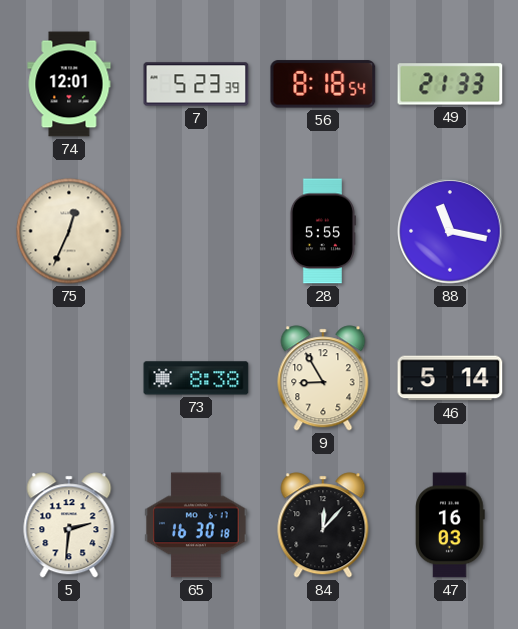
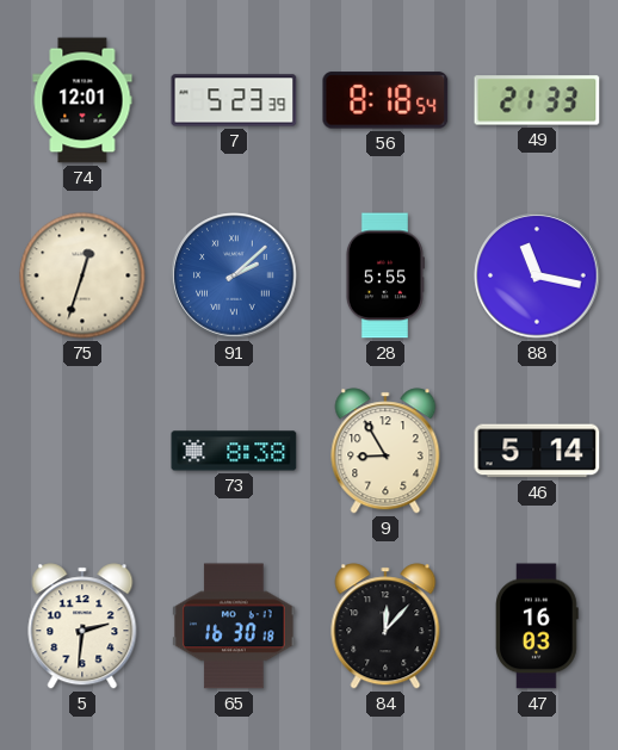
75: 12:34 -> 12:33 (82, 275)
91: none -> 2:08 (234, 275)
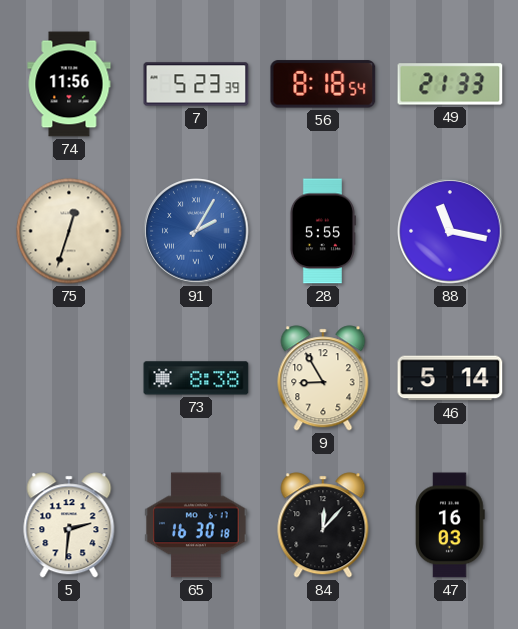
74: 12:01 -> 11:56 (69, 84)
91: 2:08 -> 2:05 (196, 231)
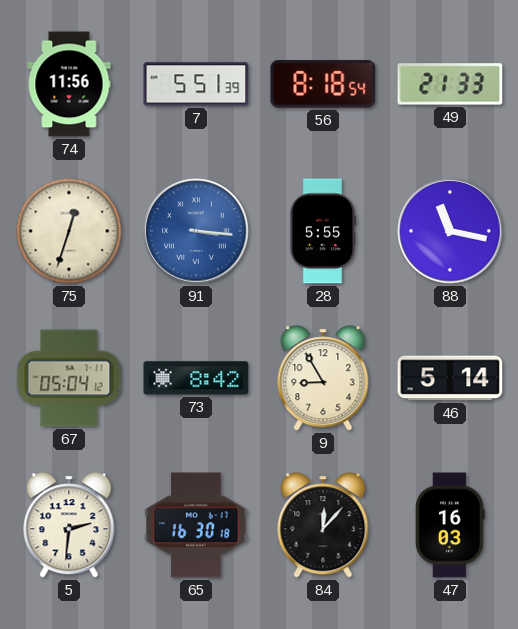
7: 5:23 -> 5:51 (196, 84)
91: 2:05 -> 3:16 (196, 231)
67: none -> 05:04 (69, 378)
73: 8:38 -> 8:42 (196, 378)
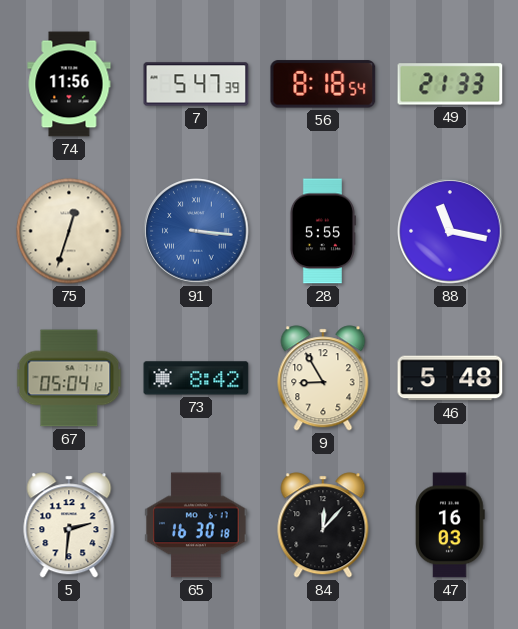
7: 5:51 -> 5:47 (196, 84)
46: 5:14 -> 5:48 (450, 378)
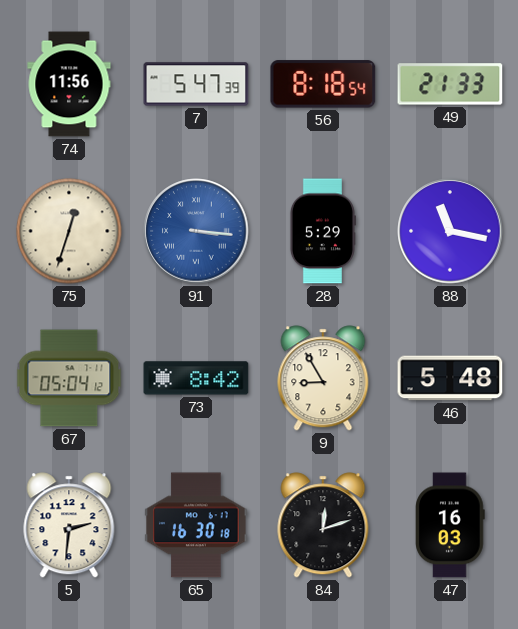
28: 5:55 -> 5:29 (322, 231)
84: 12:07 -> 12:12 (323, 525)
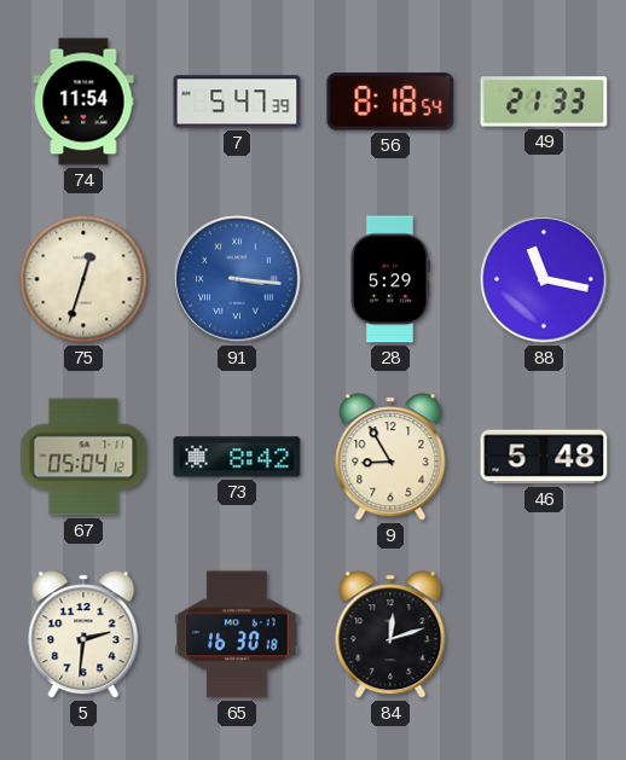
74: 11:56 -> 11:54 (83, 101)
47: 16:03 -> none (451, 525)
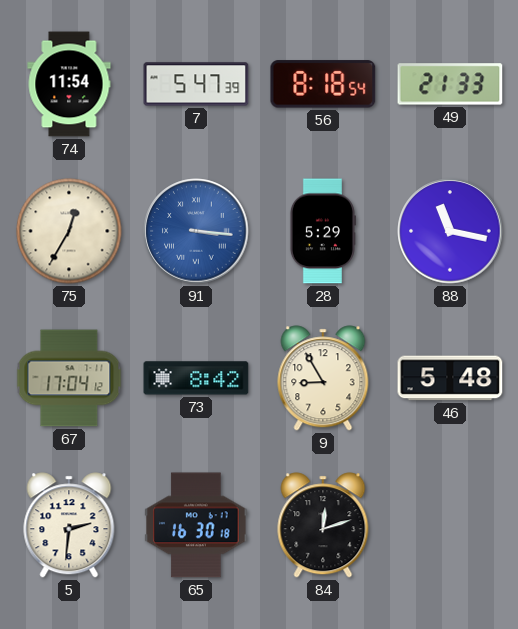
75: 12:33 -> 12:35 (69, 231)
67: 05:04 -> 17:04 (69, 378)
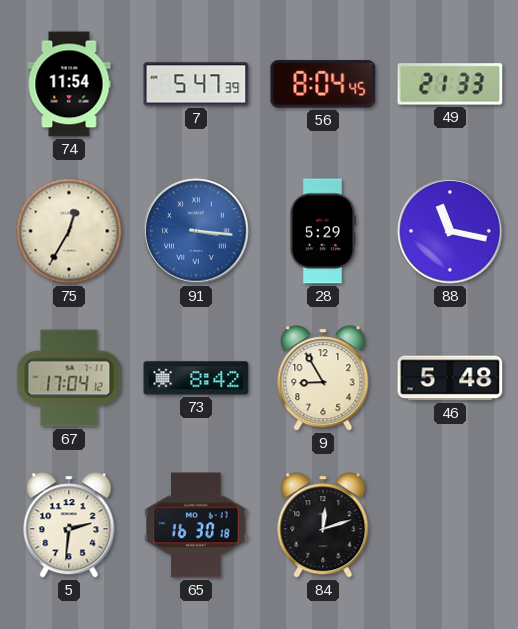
56: 8:18 -> 8:04 (323, 84)
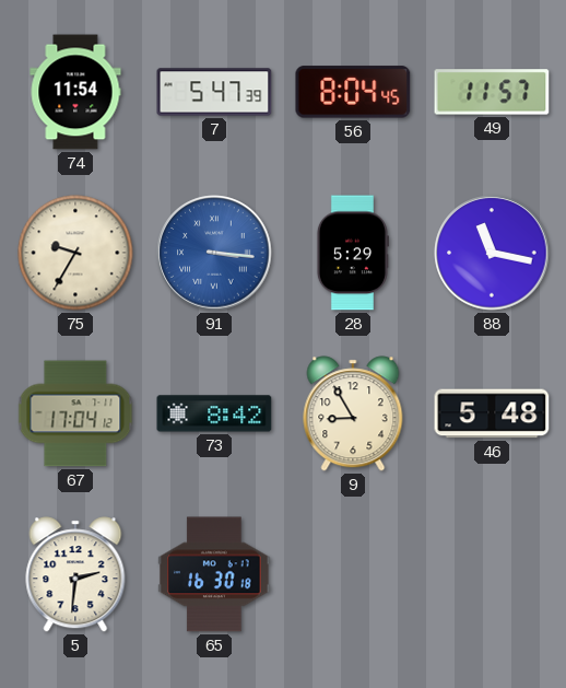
49: 21:33 -> 11:57 (492, 92)
75: 12:35 -> 9:35 (75, 253)
84: 12:12 -> none (323, 525)
